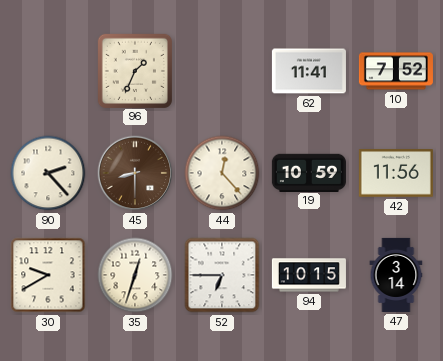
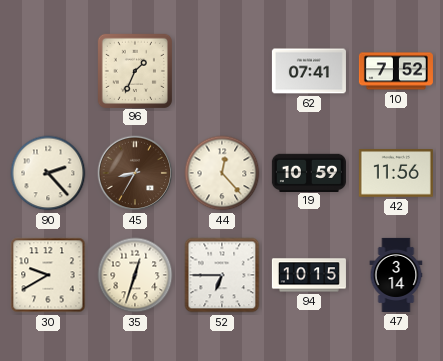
62: 11:41 -> 07:41 (309, 71)
45: 8:30 -> 8:35 (135, 173)
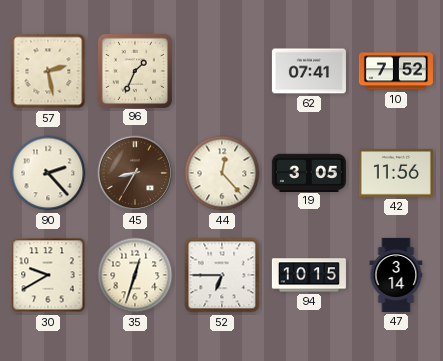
57: none -> 2:28 (48, 71)
19: 10:59 -> 3:05 (309, 172)
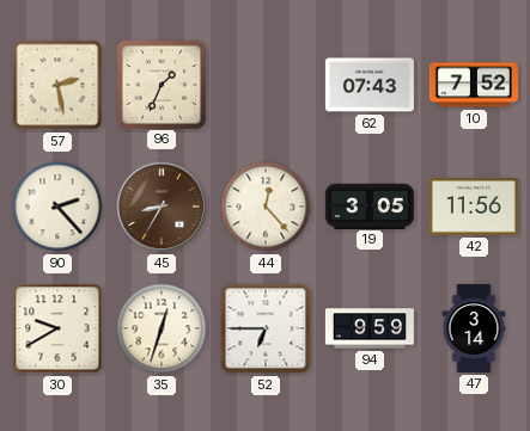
62: 07:41 -> 07:43 (370, 85)
94: 10:15 -> 9:59 (370, 328)
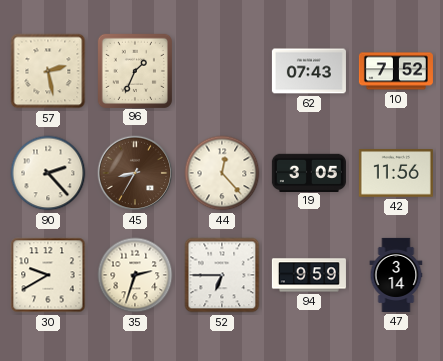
35: 12:33 -> 2:33 (135, 275)
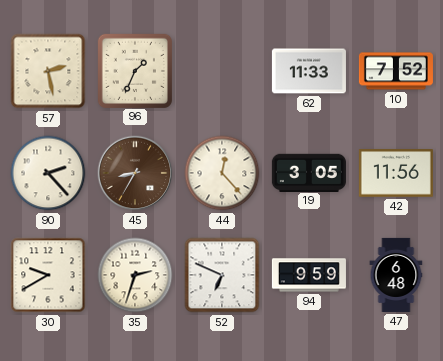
62: 07:43 -> 11:33 (309, 71)
52: 6:45 -> 6:49 (222, 275)
47: 3:14 -> 6:48 (396, 275)
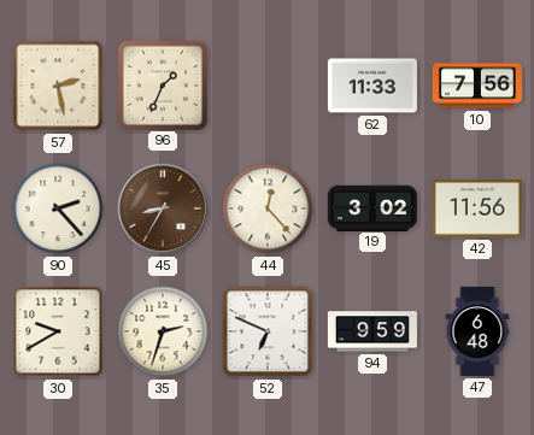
10: 7:52 -> 7:56 (477, 86)
19: 3:05 -> 3:02 (372, 207)
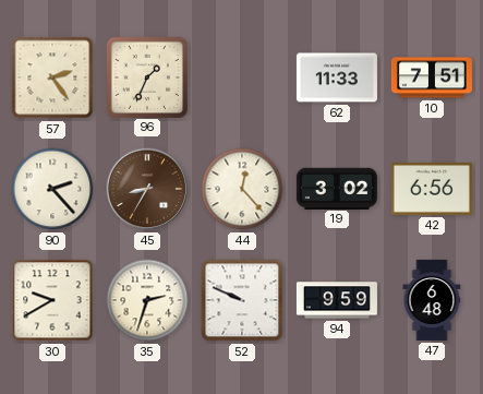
57: 2:28 -> 2:24 (52, 77)
10: 7:56 -> 7:51 (432, 77)
42: 11:56 -> 6:56 (432, 189)
52: 6:49 -> 9:49 (242, 300)
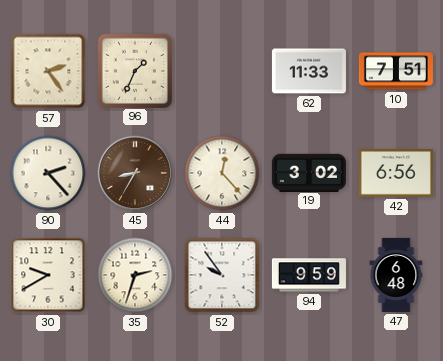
52: 9:49 -> 9:54 (222, 275)
